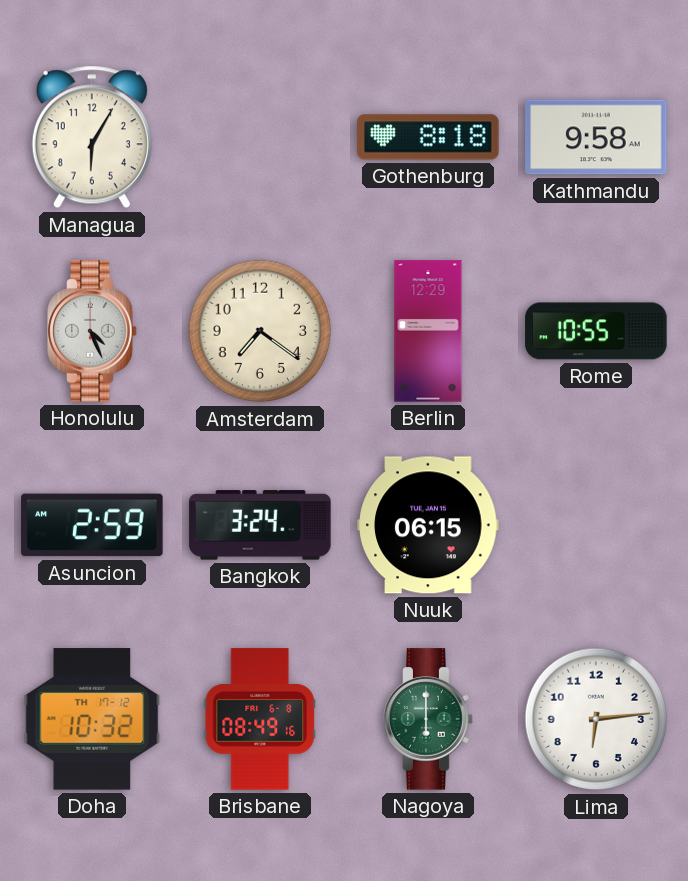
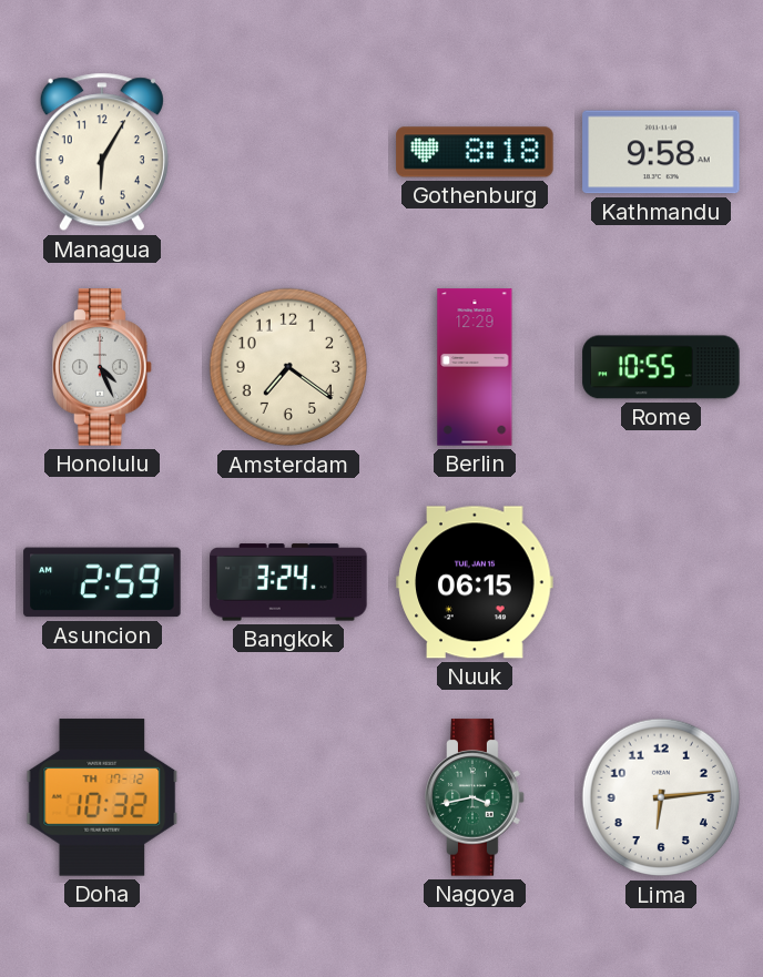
Brisbane: 08:49 -> none (260, 719)
Nagoya: 6:00 -> 3:43 (475, 797)
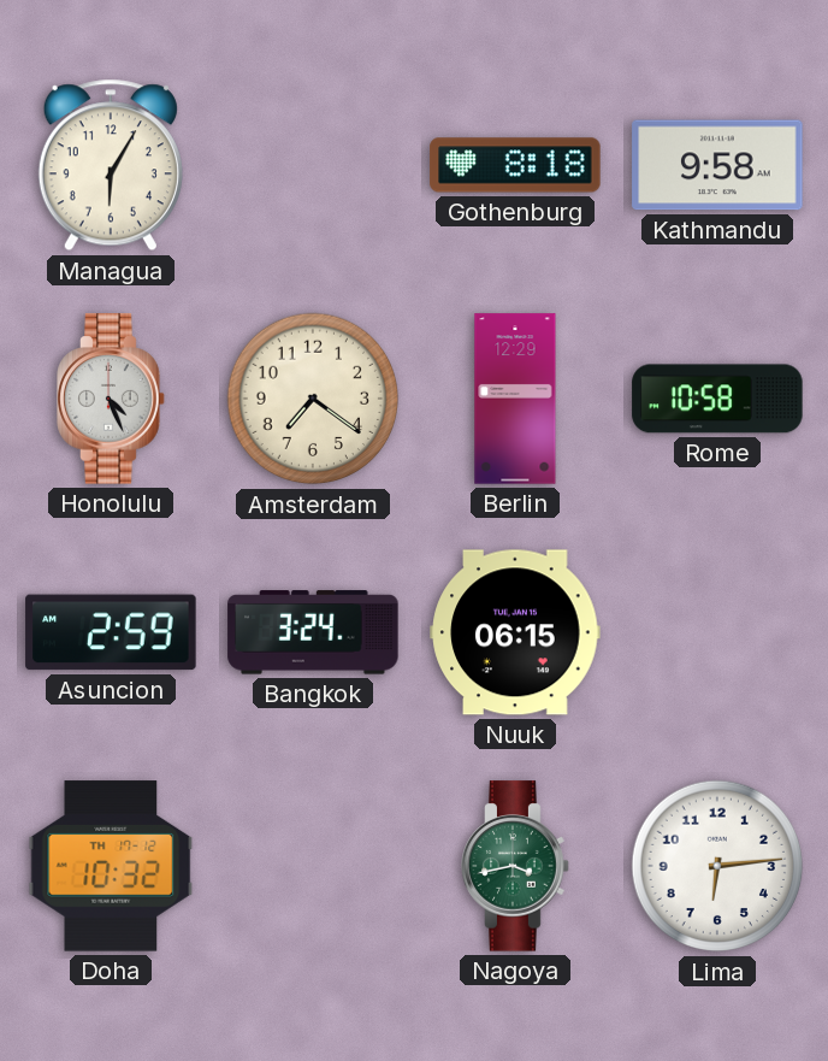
Rome: 10:55 -> 10:58 (717, 399)
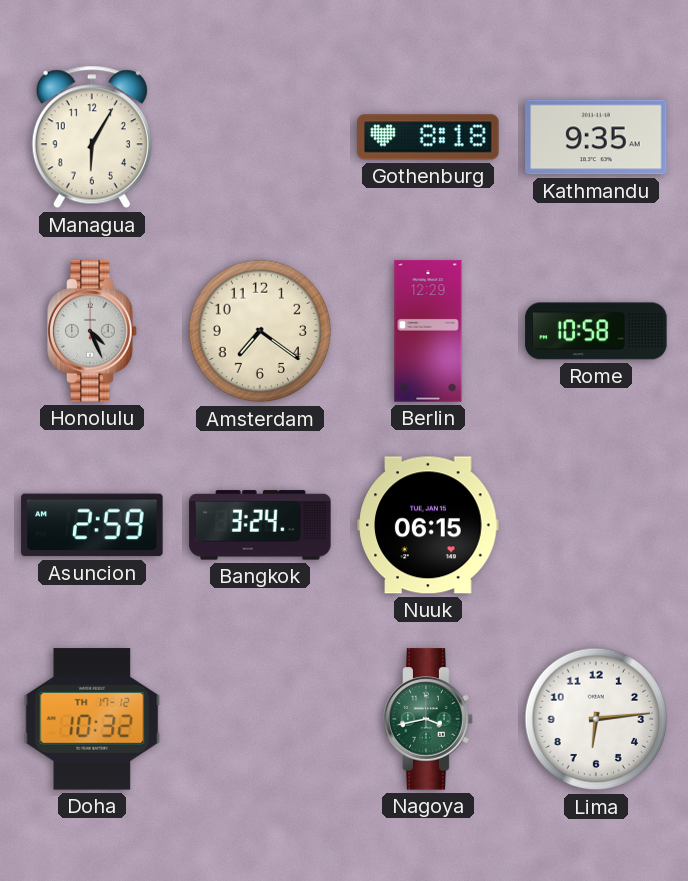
Kathmandu: 9:58 -> 9:35 (596, 137)
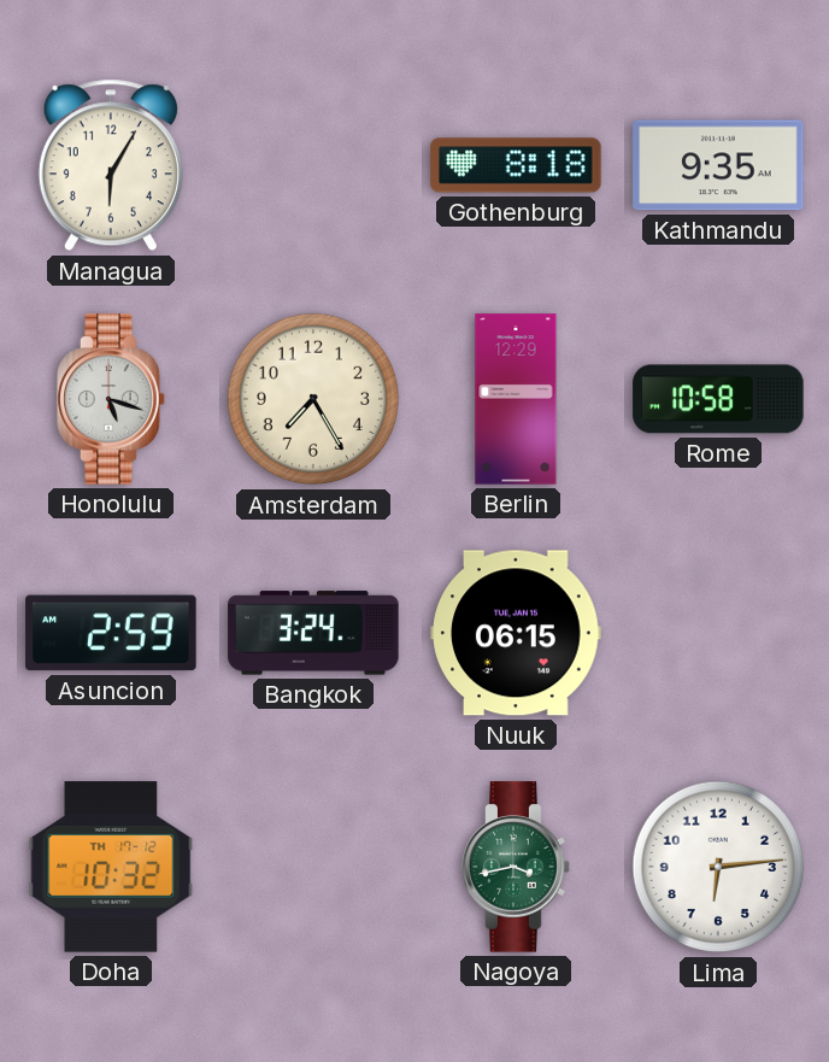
Honolulu: 4:26 -> 5:18 (111, 399)
Amsterdam: 7:21 -> 7:25 (313, 399)
